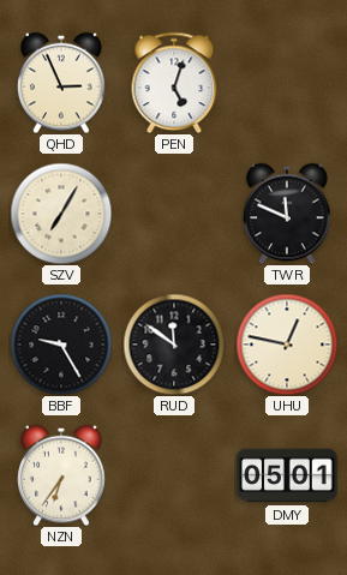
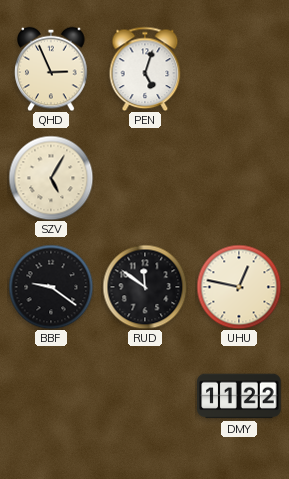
SZV: 7:05 -> 5:05 (51, 178)
TWR: 11:49 -> none (287, 214)
BBF: 9:25 -> 9:21 (51, 287)
NZN: 6:36 -> none (61, 475)
DMY: 05:01 -> 11:22 (239, 396)
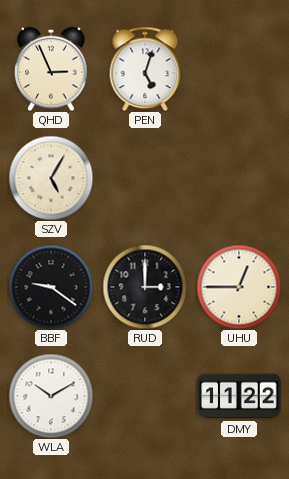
RUD: 11:51 -> 3:00 (145, 287)
UHU: 12:47 -> 12:45 (239, 287)
WLA: none -> 10:10 (51, 396)
